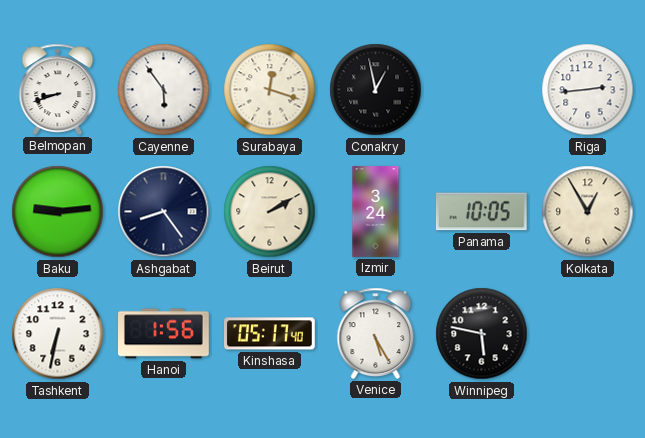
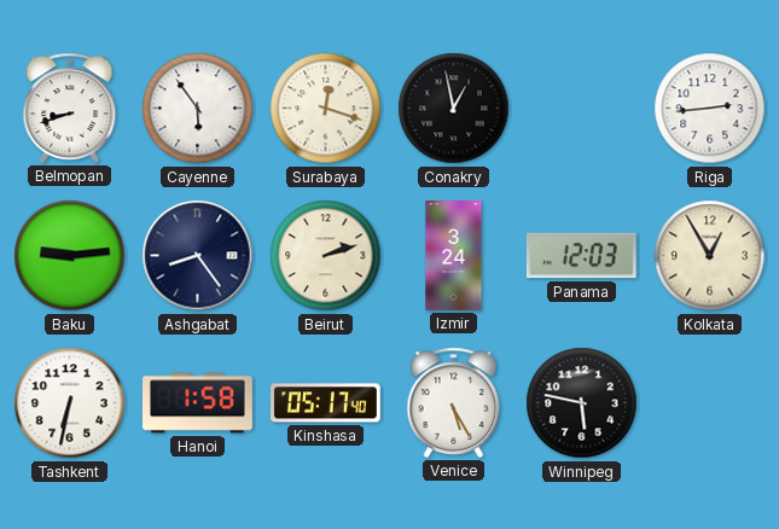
Beirut: 2:10 -> 2:12 (326, 256)
Panama: 10:05 -> 12:03 (581, 256)
Hanoi: 1:56 -> 1:58 (198, 403)
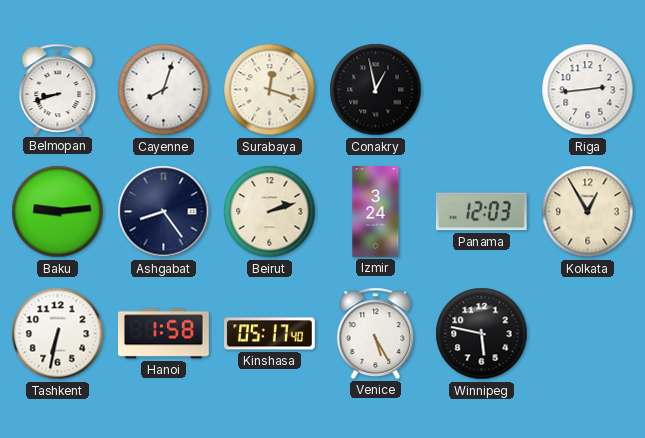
Cayenne: 5:54 -> 8:03 (164, 90)
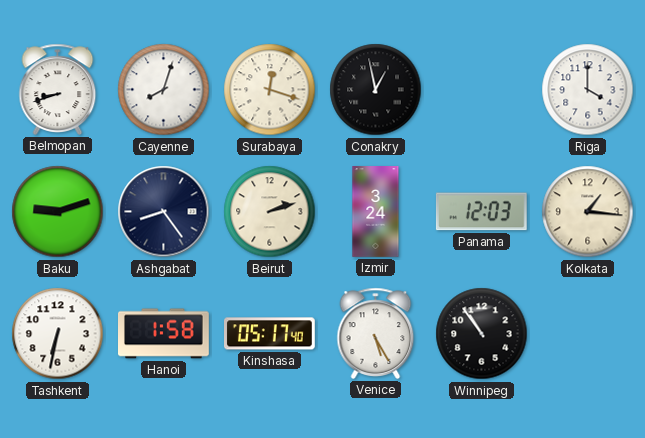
Riga: 2:44 -> 4:00 (588, 90)
Baku: 9:14 -> 9:12 (58, 212)
Kolkata: 12:55 -> 1:16 (588, 212)
Winnipeg: 5:47 -> 10:54 (482, 334)
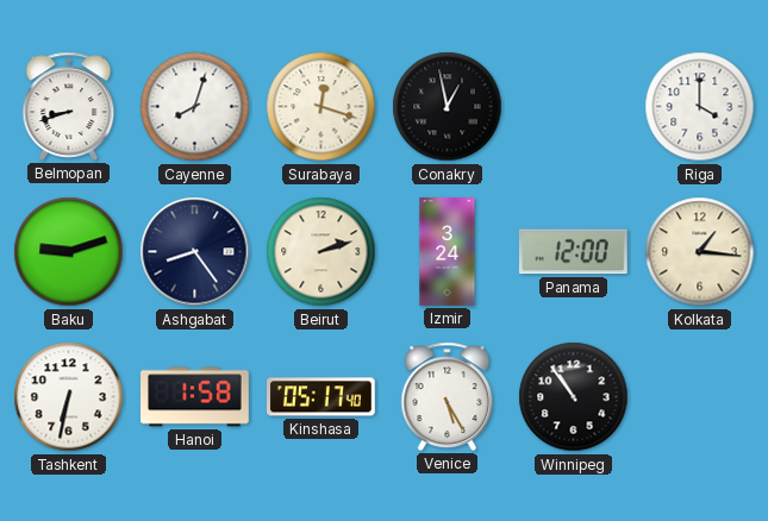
Panama: 12:03 -> 12:00 (573, 252)
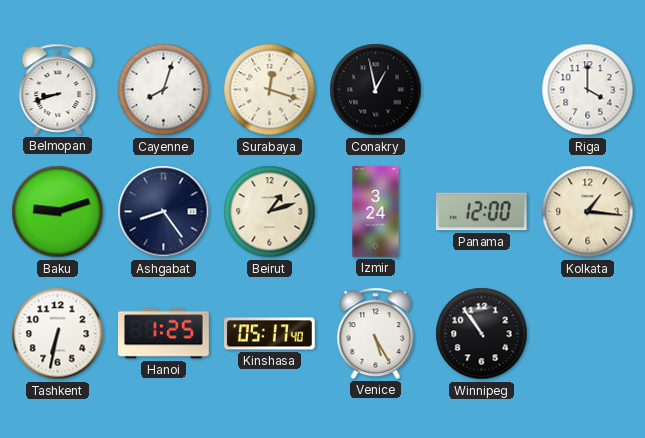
Beirut: 2:12 -> 1:12 (270, 212)
Hanoi: 1:58 -> 1:25 (164, 334)
